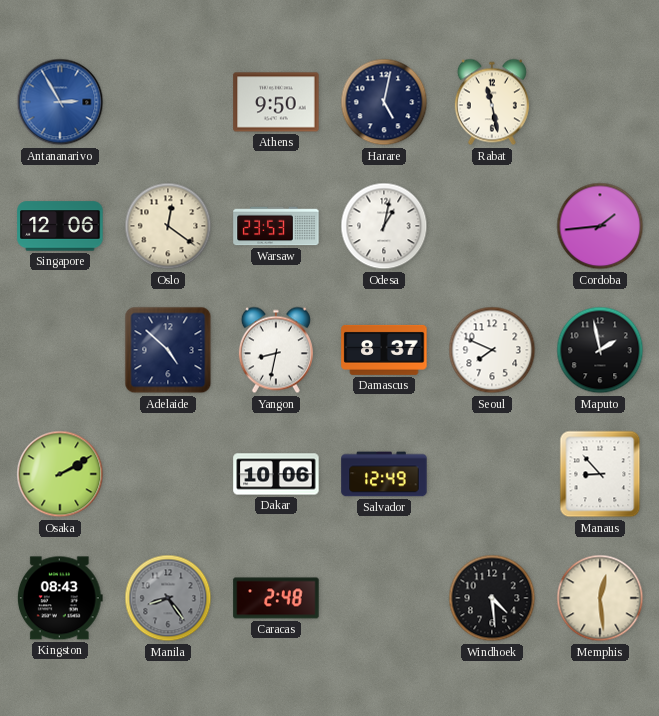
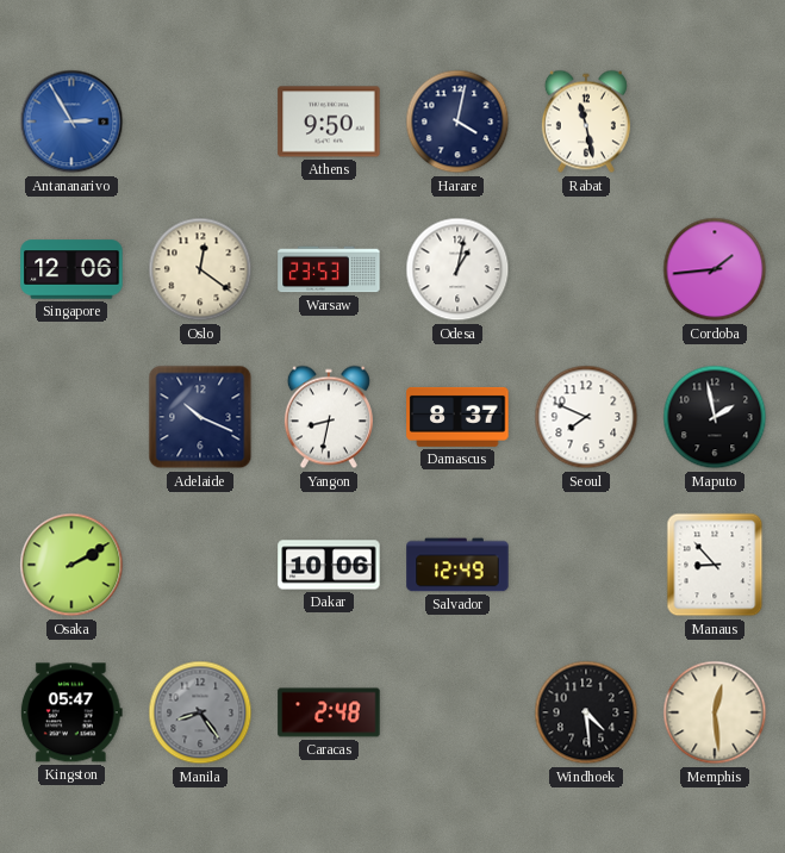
Harare: 5:02 -> 4:02 (457, 122)
Adelaide: 4:52 -> 10:19 (200, 417)
Kingston: 08:43 -> 05:47 (71, 712)
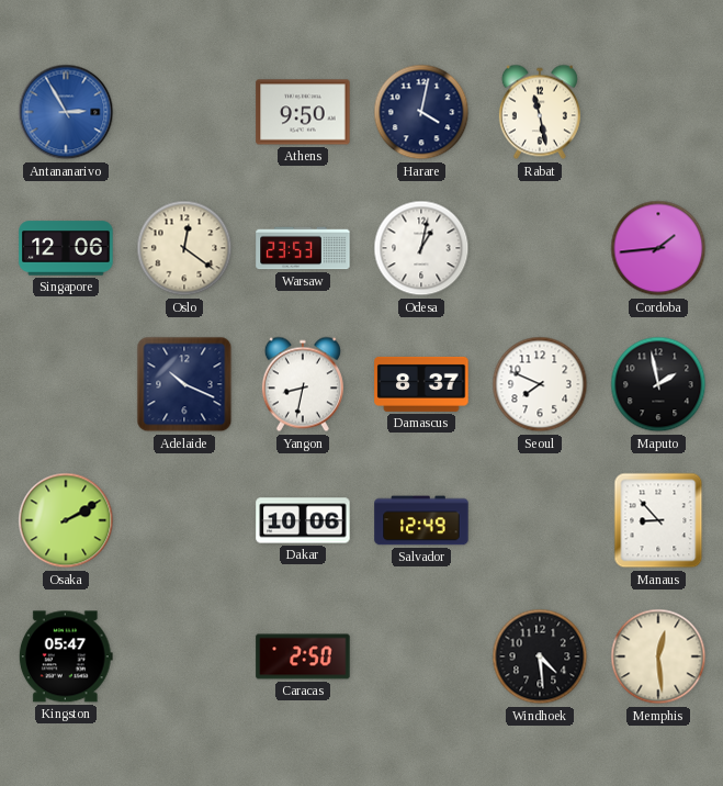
Manila: 8:24 -> none (200, 712)
Caracas: 2:48 -> 2:50 (303, 656)
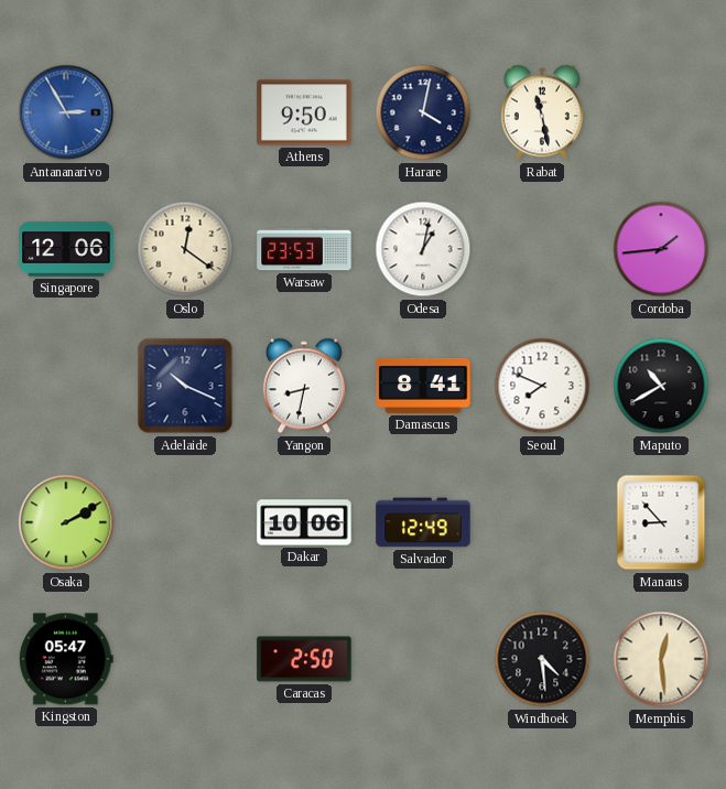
Damascus: 8:37 -> 8:41 (423, 386)
Maputo: 1:58 -> 10:40 (661, 386)
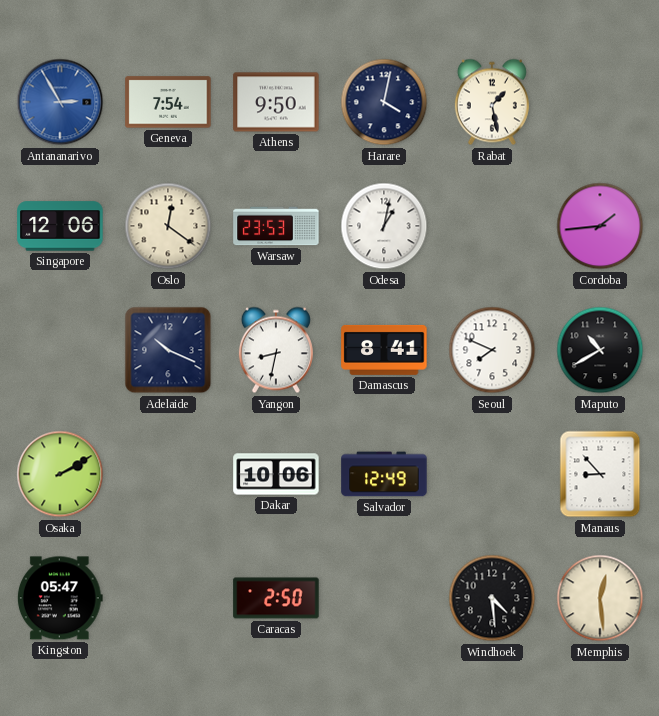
Geneva: none -> 7:54 (168, 102)
Rabat: 11:28 -> 1:28 (492, 102)
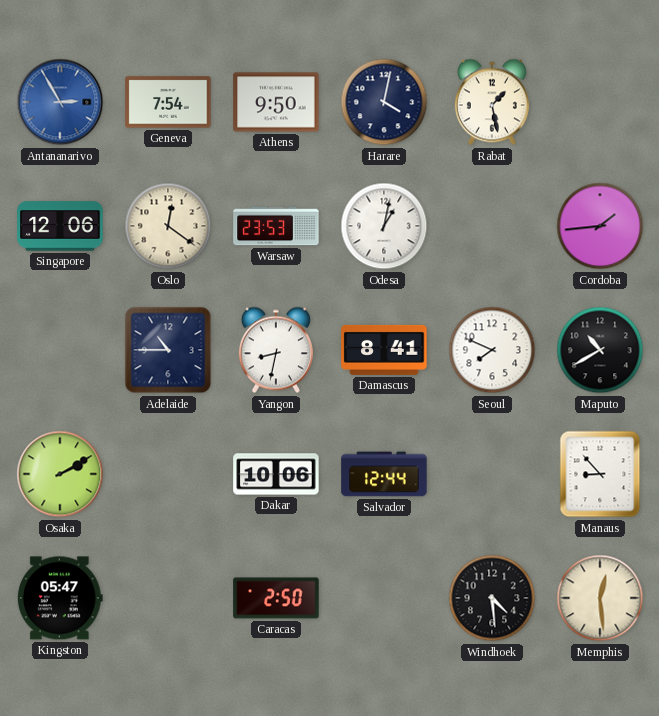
Adelaide: 10:19 -> 10:45 (168, 350)
Salvador: 12:49 -> 12:44 (384, 474)
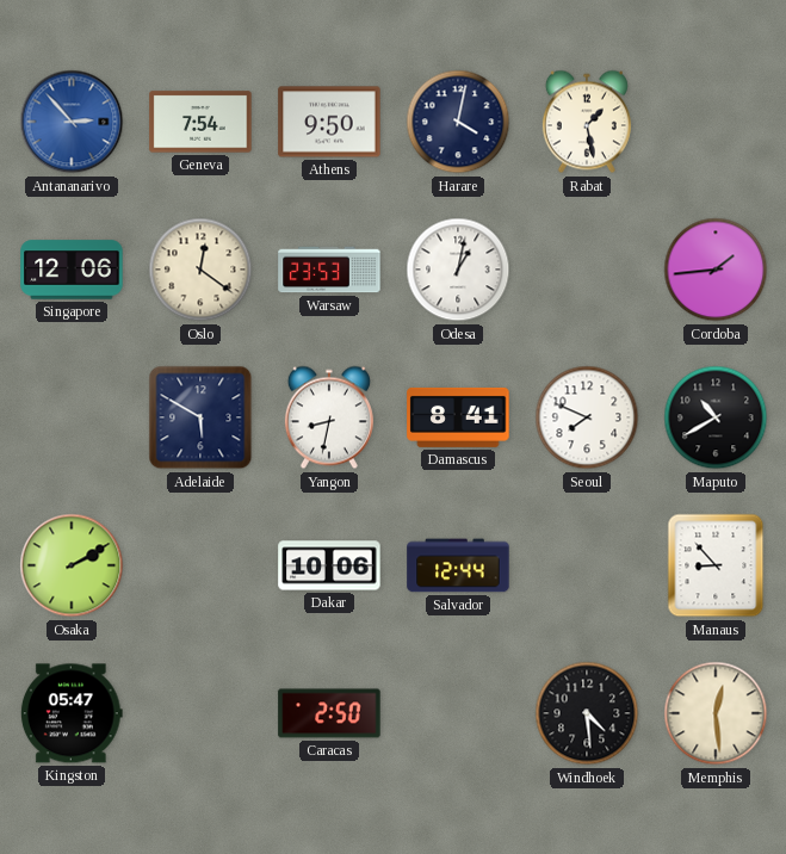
Antananarivo: 2:55 -> 2:53 (72, 122)
Adelaide: 10:45 -> 5:50 (200, 417)
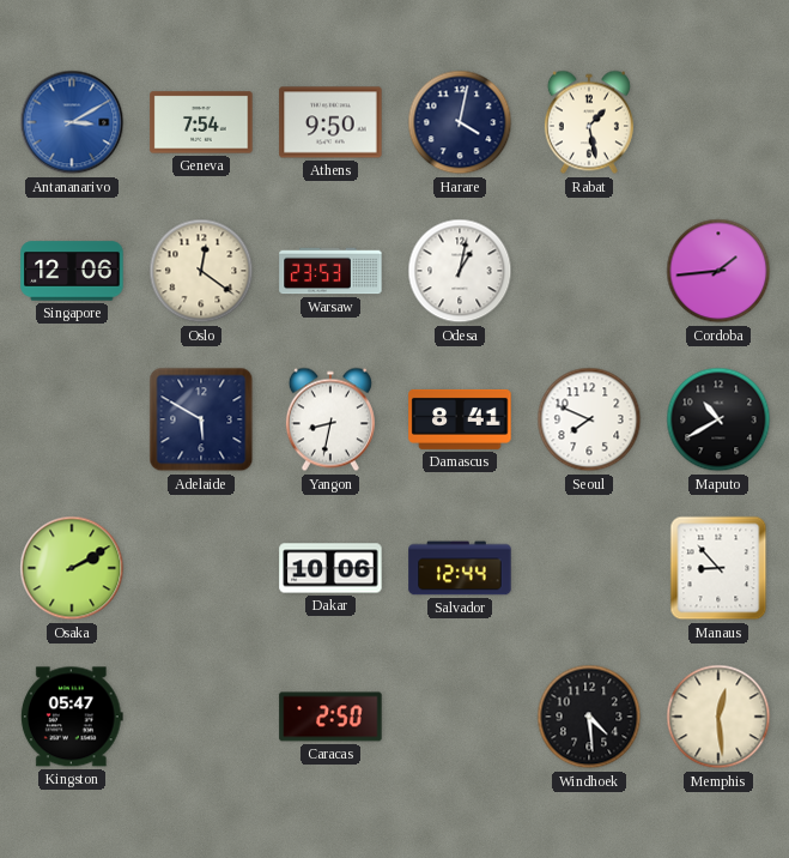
Antananarivo: 2:53 -> 3:10 (72, 122)
